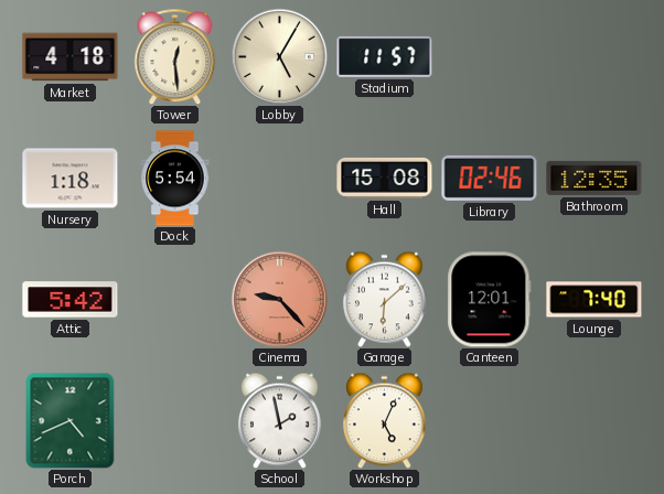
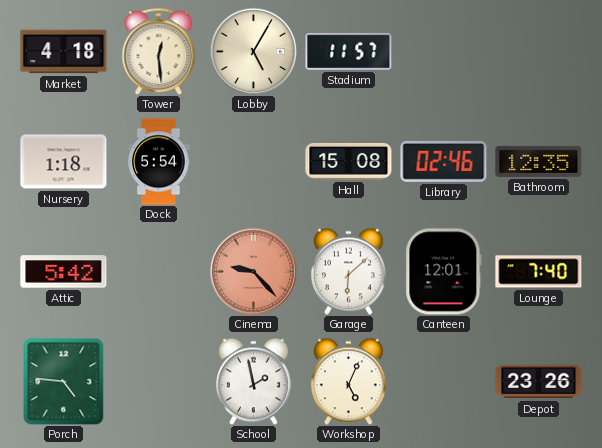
Porch: 4:41 -> 4:46 (64, 381)
Depot: none -> 23:26 (539, 382)
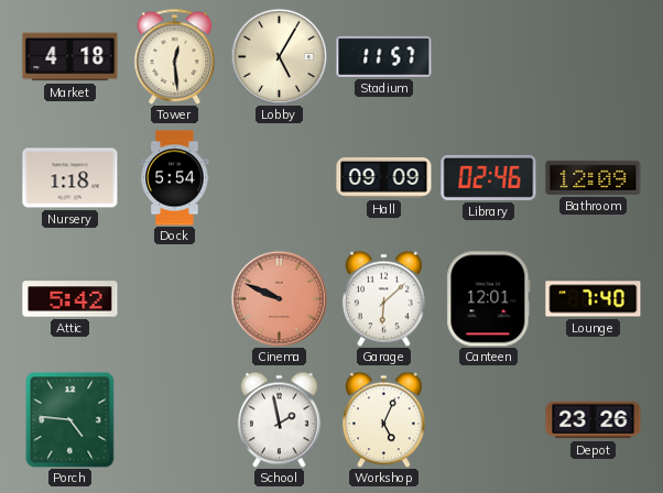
Hall: 15:08 -> 09:09 (384, 177)
Bathroom: 12:35 -> 12:09 (594, 177)
Cinema: 9:23 -> 9:49 (279, 298)
